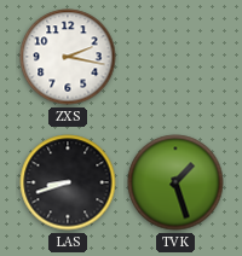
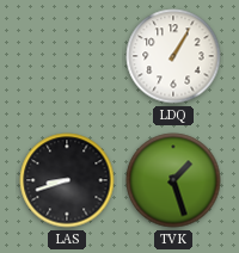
ZXS: 2:17 -> none (68, 57)
LDQ: none -> 1:05 (173, 56)
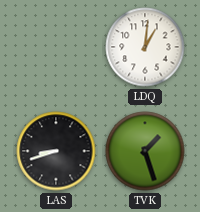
LDQ: 1:05 -> 1:01 (145, 47)
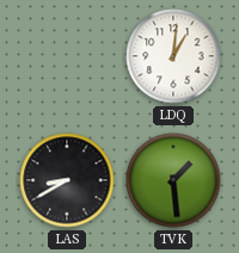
LAS: 8:42 -> 8:40 (67, 180)
TVK: 1:27 -> 1:29 (173, 180)
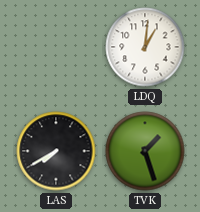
LAS: 8:40 -> 7:40 (56, 151)
TVK: 1:29 -> 1:27 (145, 151)
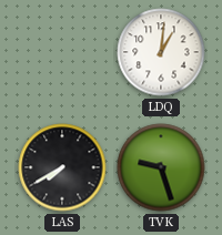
TVK: 1:27 -> 9:27 (161, 167)
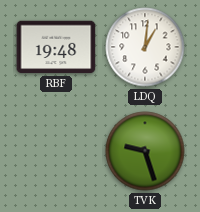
RBF: none -> 19:48 (56, 47)
LAS: 7:40 -> none (62, 167)
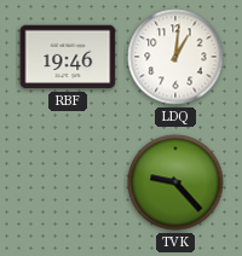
RBF: 19:48 -> 19:46 (68, 57)
TVK: 9:27 -> 9:23 (175, 182)
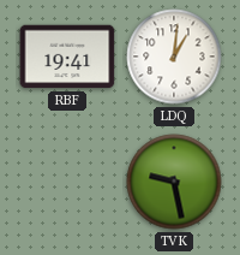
RBF: 19:46 -> 19:41 (67, 57)
TVK: 9:23 -> 9:28 (174, 182)
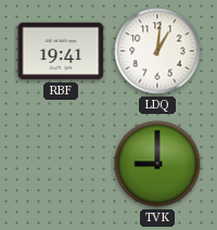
TVK: 9:28 -> 9:00 (157, 164)
